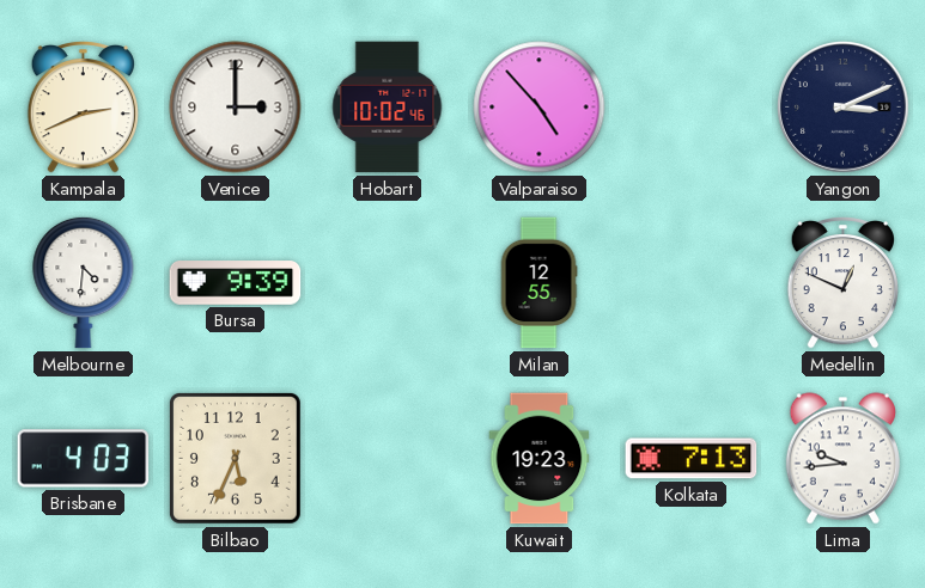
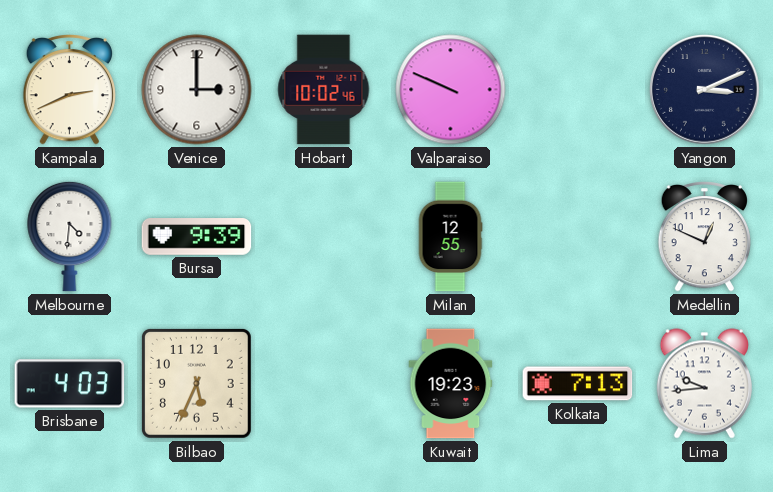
Valparaiso: 4:53 -> 9:49 (451, 90)
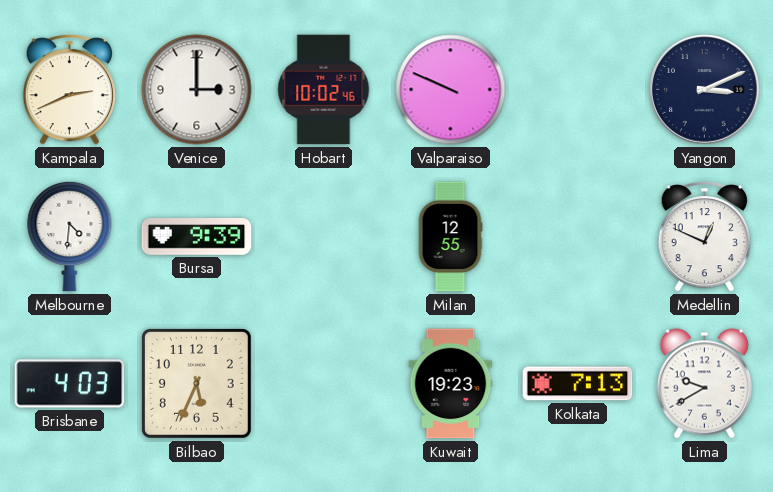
Lima: 9:44 -> 9:40 (704, 384)
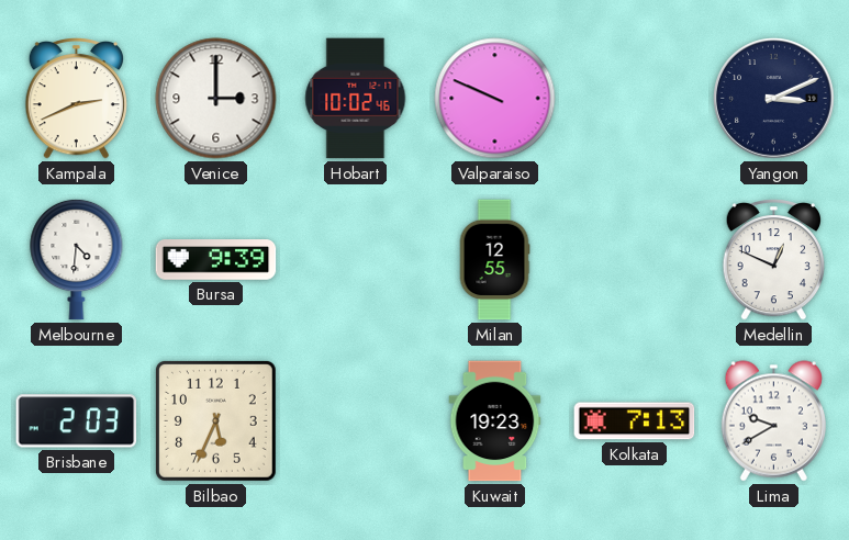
Brisbane: 4:03 -> 2:03 (77, 421)
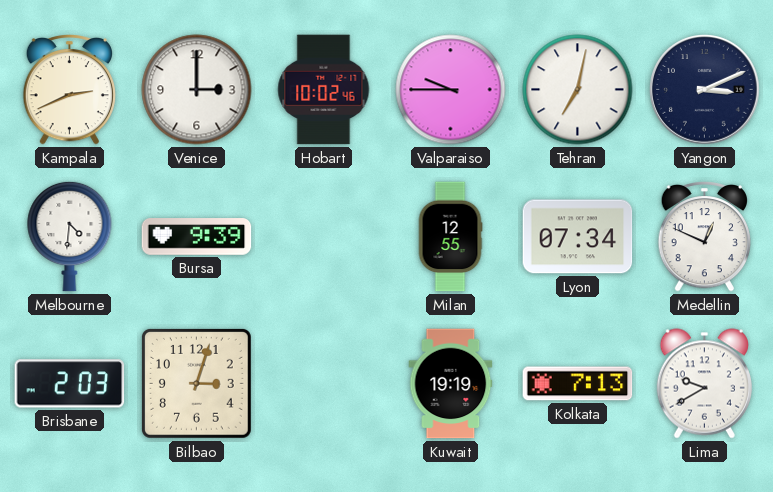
Valparaiso: 9:49 -> 9:45 (451, 90)
Tehran: none -> 7:02 (578, 90)
Lyon: none -> 07:34 (578, 237)
Bilbao: 5:34 -> 3:03 (196, 383)
Kuwait: 19:23 -> 19:19 (451, 384)
